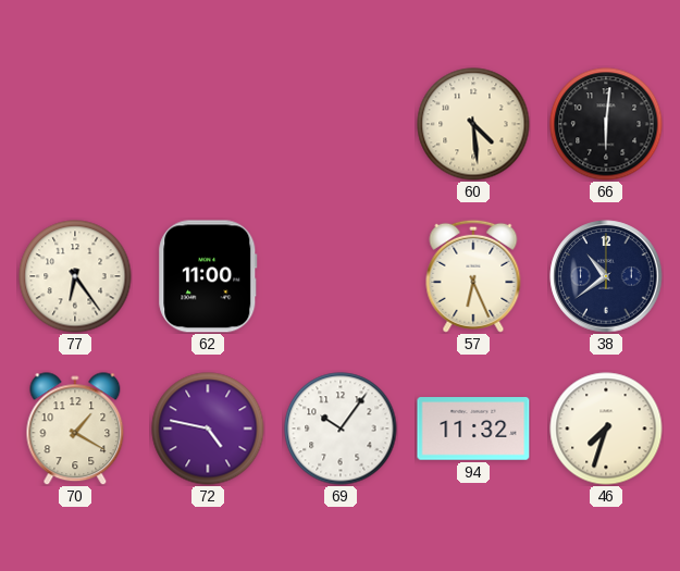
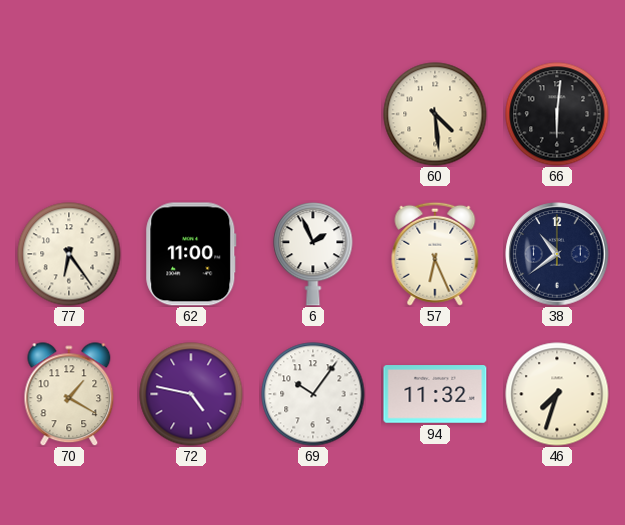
6: none -> 1:56 (313, 254)
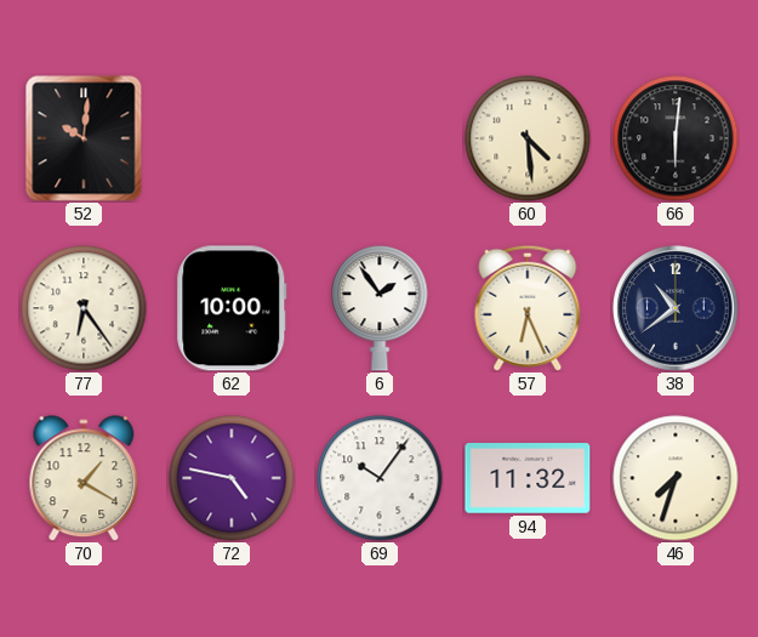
52: none -> 10:01 (84, 138)
62: 11:00 -> 10:00 (232, 308)
6: 1:56 -> 1:54 (380, 308)
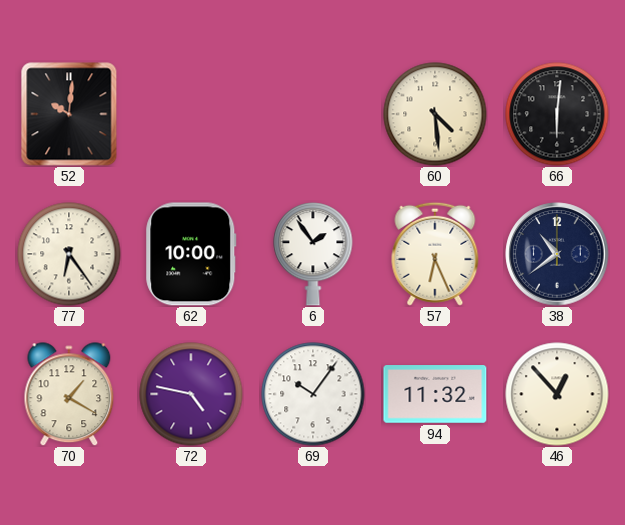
46: 7:33 -> 12:53 (557, 394)
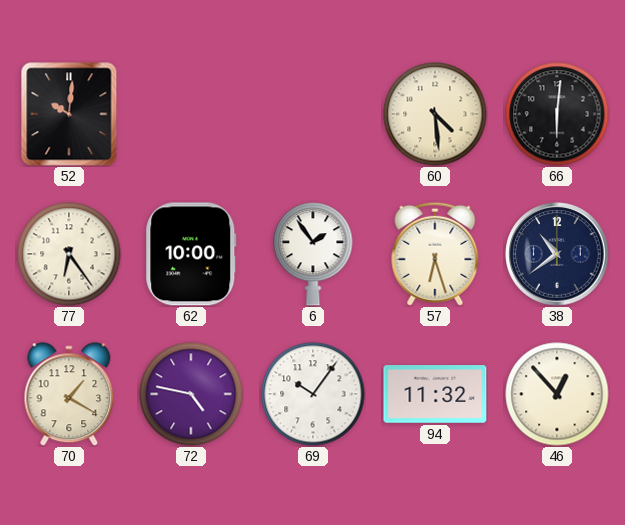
57: 6:26 -> 6:27 (435, 254)
